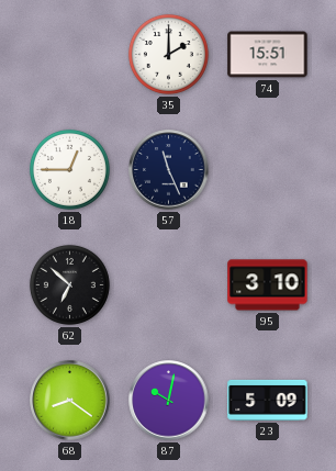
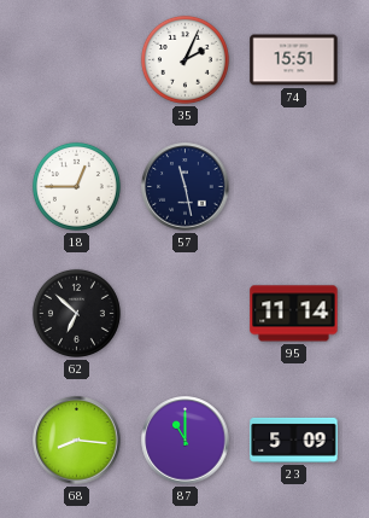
35: 2:00 -> 2:04 (184, 59)
57: 11:26 -> 11:28 (186, 187)
95: 3:10 -> 11:14 (294, 314)
68: 8:21 -> 8:16 (77, 441)
87: 10:02 -> 11:00 (186, 441)
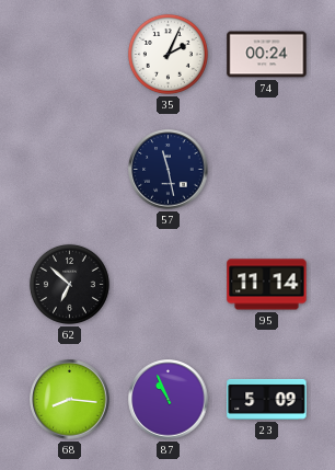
74: 15:51 -> 00:24 (267, 55)
18: 12:45 -> none (76, 186)
87: 11:00 -> 10:56 (169, 400)
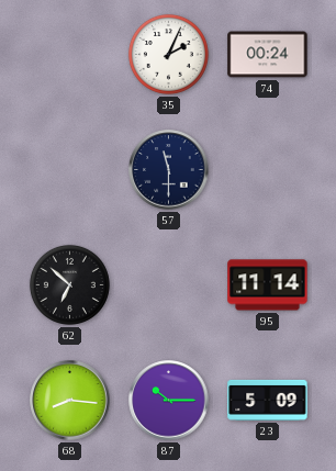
57: 11:28 -> 11:30 (169, 170)
87: 10:56 -> 10:15 (169, 401)
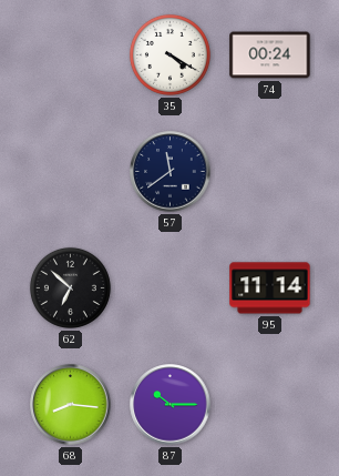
35: 2:04 -> 4:20 (169, 54)
57: 11:30 -> 11:39 (171, 172)
23: 5:09 -> none (268, 400)
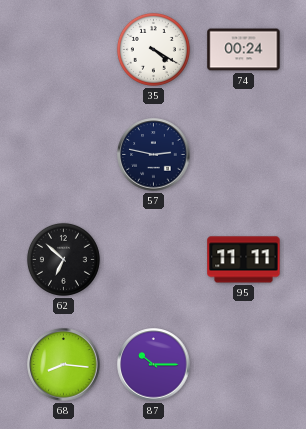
57: 11:39 -> 2:47 (154, 155)
95: 11:14 -> 11:11 (244, 260)
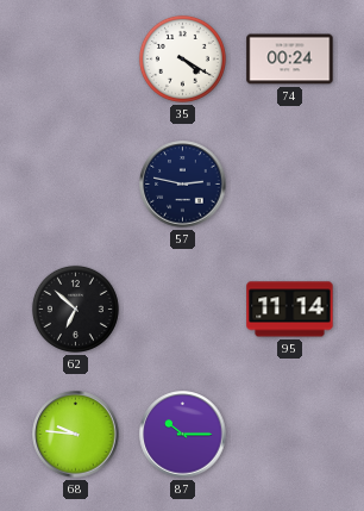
95: 11:11 -> 11:14 (290, 310)
68: 8:16 -> 9:46 (76, 435)
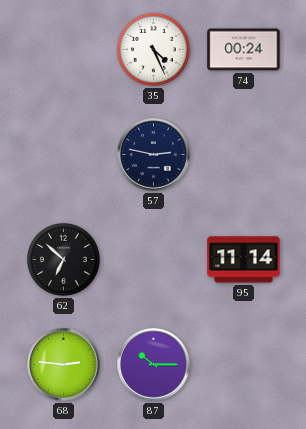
35: 4:20 -> 4:26 (153, 49)
68: 9:46 -> 2:46 (64, 365)
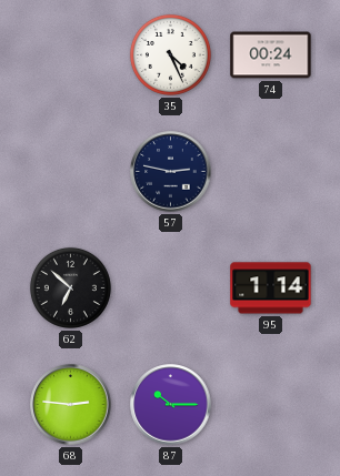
95: 11:14 -> 1:14 (271, 288)
